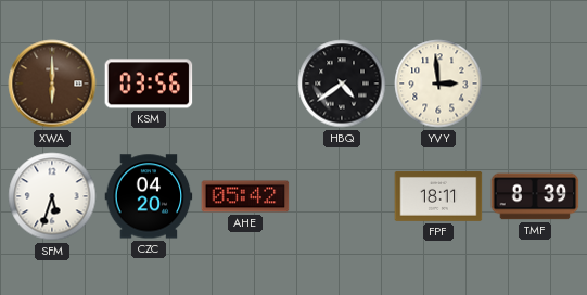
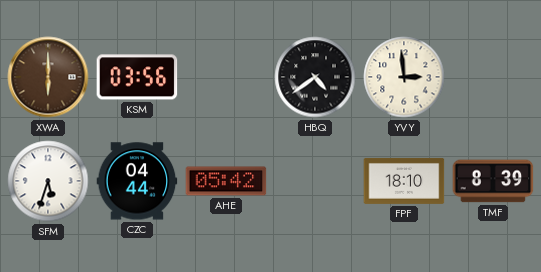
CZC: 04:20 -> 04:44 (137, 181)
FPF: 18:11 -> 18:10 (404, 181)
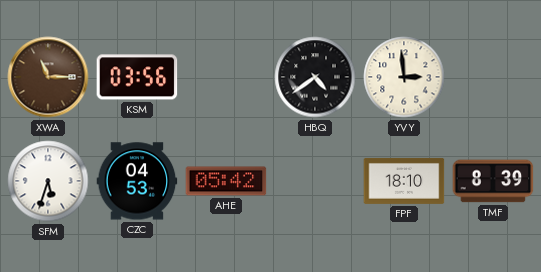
XWA: 6:00 -> 11:15 (48, 77)
CZC: 04:44 -> 04:53 (137, 181)
